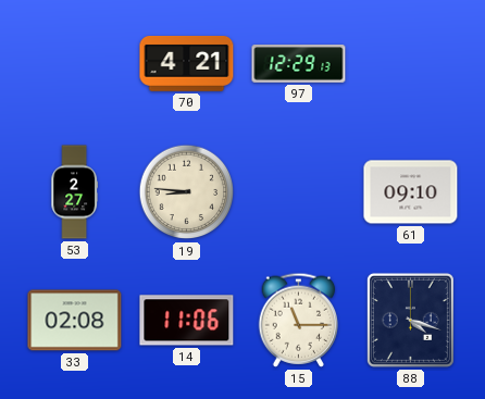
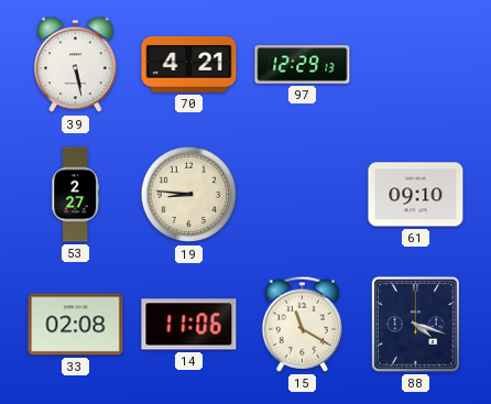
39: none -> 5:28 (76, 65)
15: 11:15 -> 11:20 (303, 324)
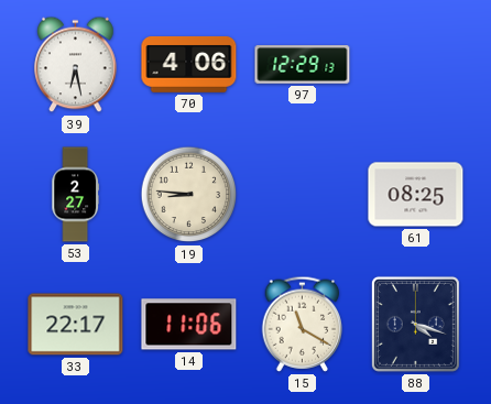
39: 5:28 -> 6:28 (76, 65)
70: 4:21 -> 4:06 (189, 64)
61: 09:10 -> 08:25 (416, 195)
33: 02:08 -> 22:17 (76, 325)
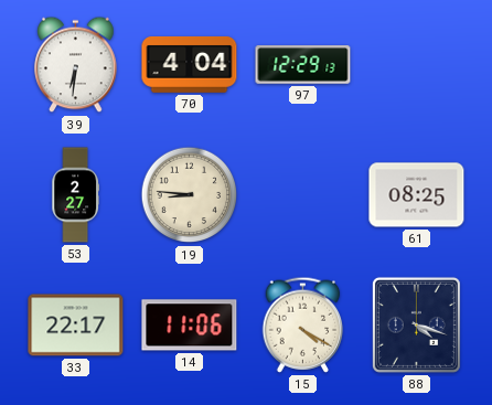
39: 6:28 -> 6:31 (76, 65)
70: 4:06 -> 4:04 (190, 64)
15: 11:20 -> 4:20 (303, 324)
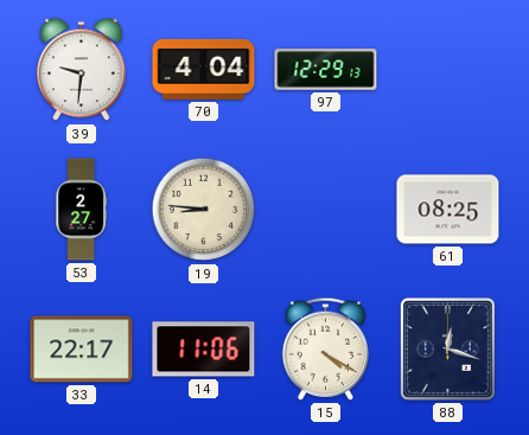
39: 6:31 -> 9:31 (82, 70)
88: 4:18 -> 12:18 (447, 348)
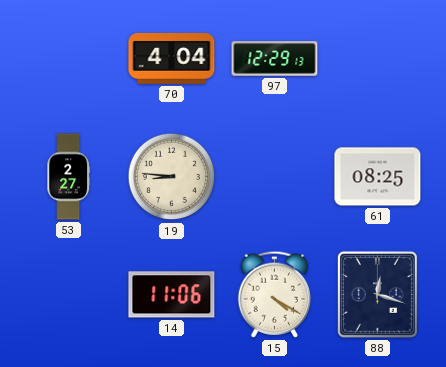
39: 9:31 -> none (82, 70)
33: 22:17 -> none (82, 350)
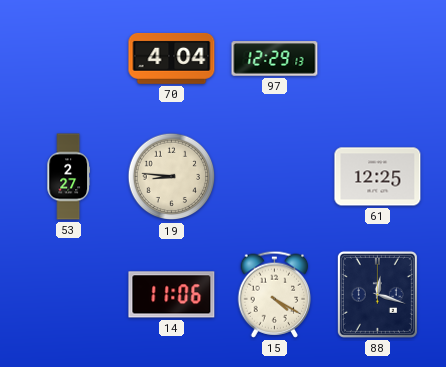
61: 08:25 -> 12:25 (378, 177)
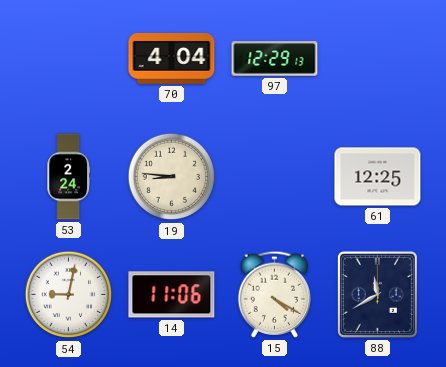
53: 2:27 -> 2:24 (68, 177)
54: none -> 9:02 (69, 295)
88: 12:18 -> 11:40 (377, 294)
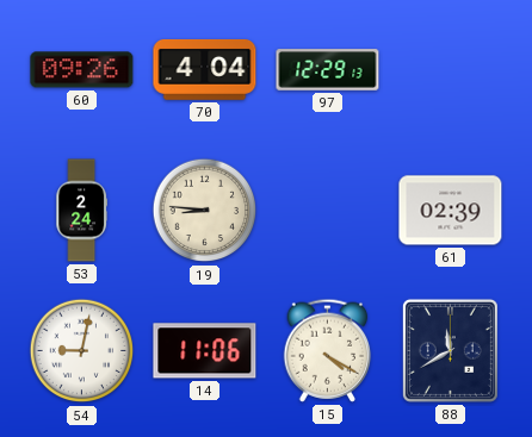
60: none -> 09:26 (82, 70)
61: 12:25 -> 02:39 (451, 211)
